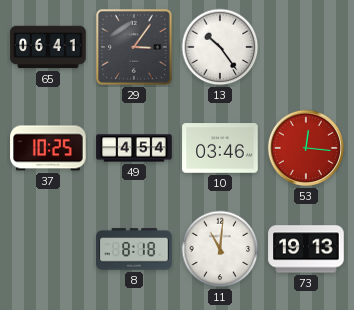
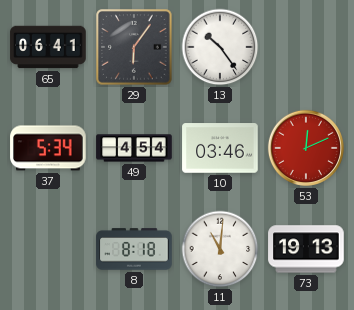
29: 3:06 -> 6:06 (134, 47)
37: 10:25 -> 5:34 (48, 148)
53: 12:16 -> 12:11 (306, 148)
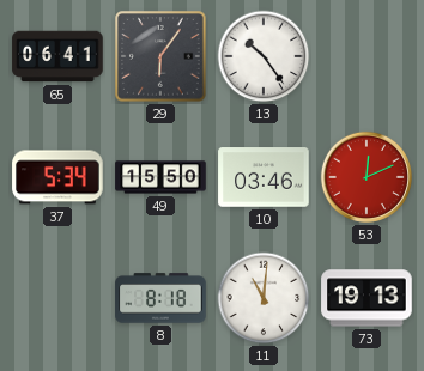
49: 4:54 -> 15:50 (160, 177)
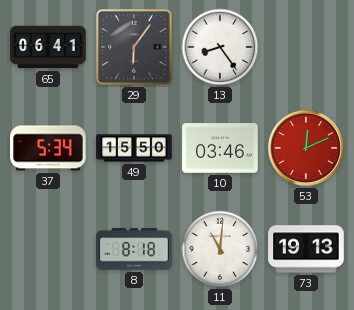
13: 10:24 -> 8:24 (220, 47)
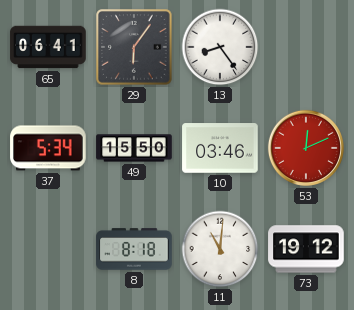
73: 19:13 -> 19:12 (306, 249)
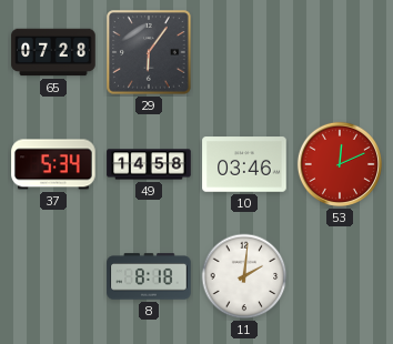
65: 06:41 -> 07:28 (53, 52)
13: 8:24 -> none (220, 47)
49: 15:50 -> 14:58 (149, 164)
11: 11:01 -> 2:01 (244, 276)
73: 19:12 -> none (306, 249)
